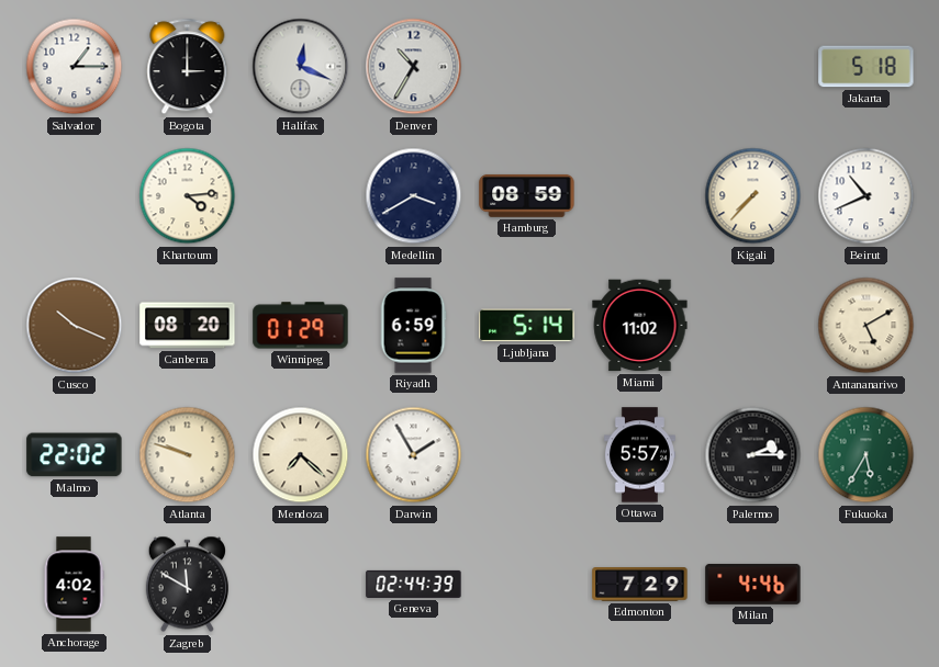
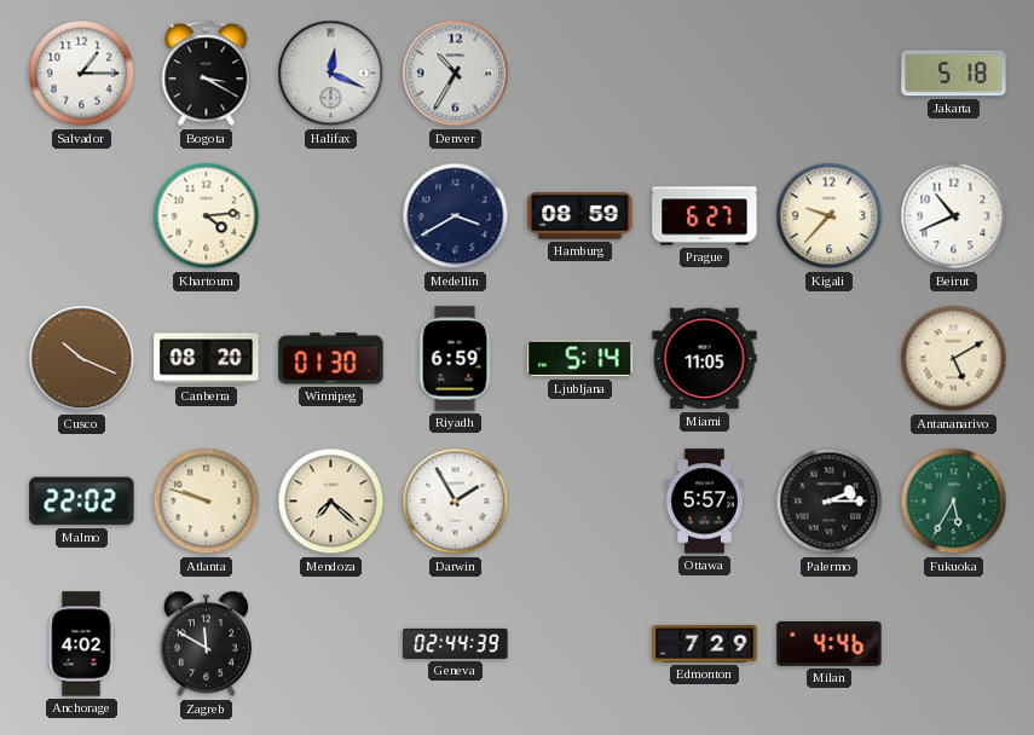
Bogota: 3:00 -> 3:20 (207, 74)
Prague: none -> 6:27 (705, 216)
Kigali: 7:37 -> 9:37 (830, 216)
Winnipeg: 01:29 -> 01:30 (331, 359)
Miami: 11:02 -> 11:05 (705, 359)
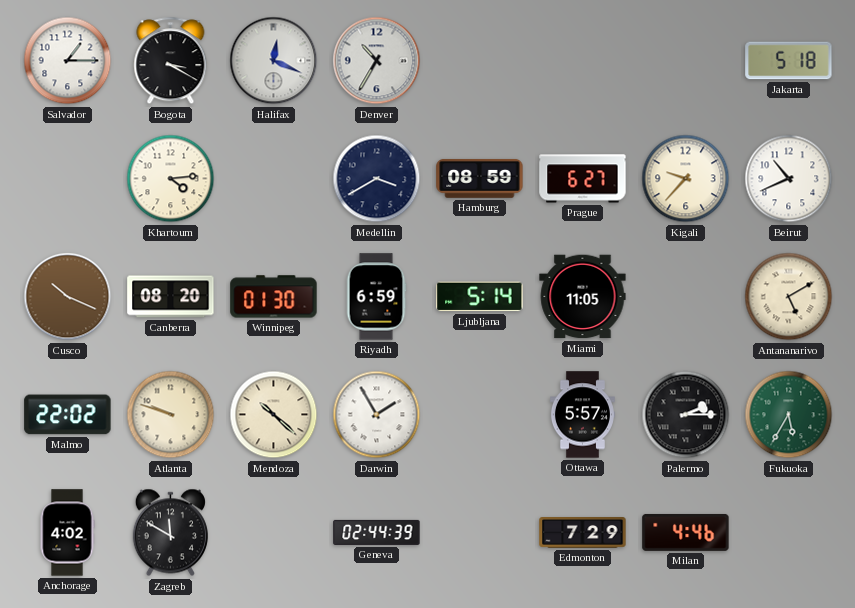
Mendoza: 7:22 -> 10:22 (274, 415)
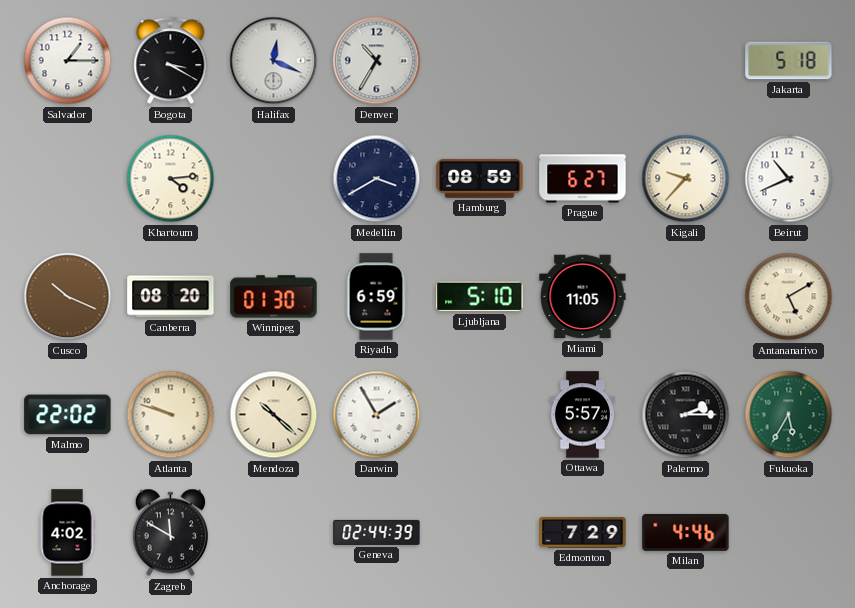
Ljubljana: 5:14 -> 5:10 (480, 297)
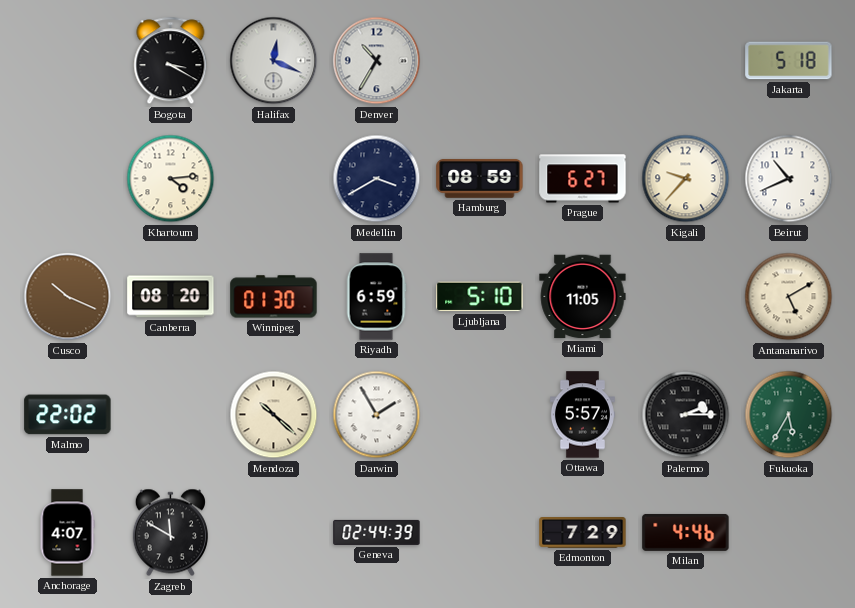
Salvador: 1:15 -> none (68, 61)
Atlanta: 9:48 -> none (171, 415)
Anchorage: 4:02 -> 4:07 (67, 533)
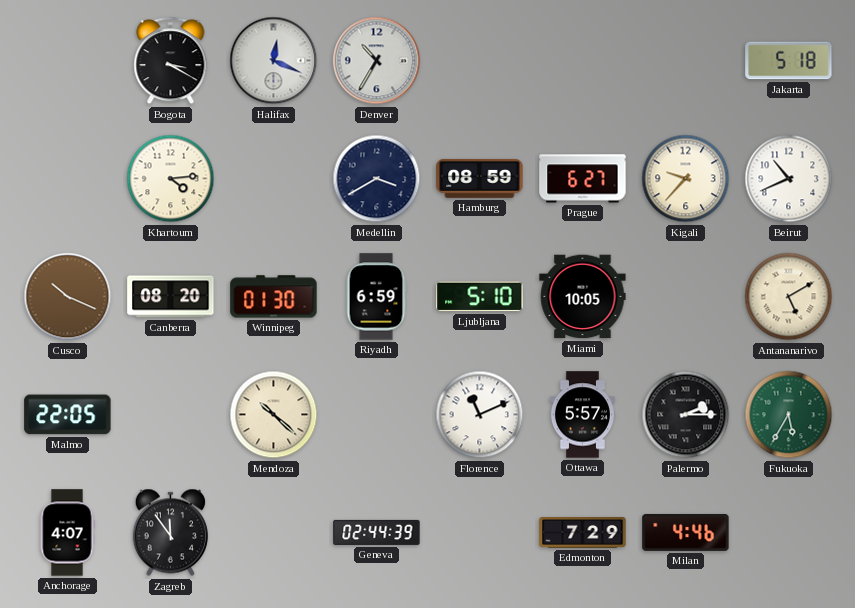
Miami: 11:05 -> 10:05 (583, 297)
Malmo: 22:02 -> 22:05 (68, 415)
Darwin: 1:55 -> none (377, 415)
Florence: none -> 11:11 (480, 415)
Zagreb: 11:50 -> 11:54 (170, 533)
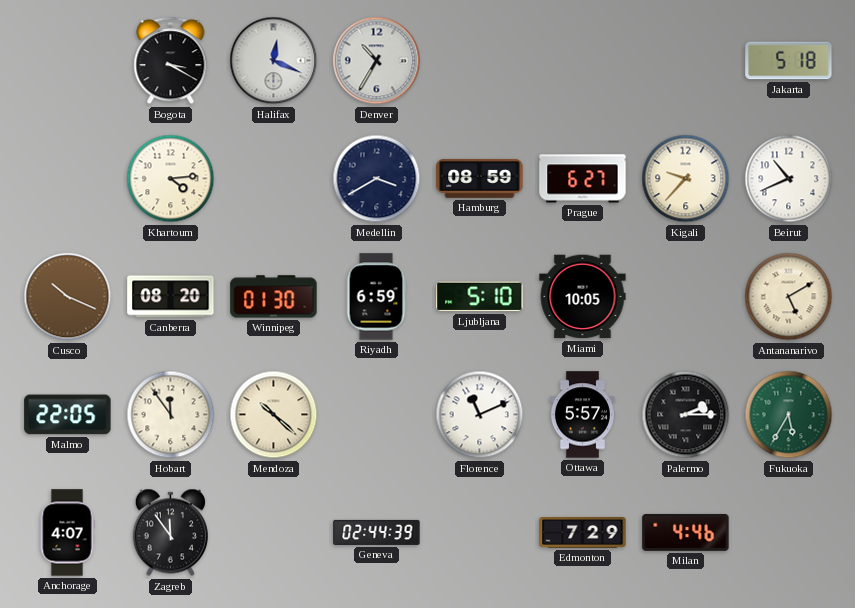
Hobart: none -> 11:54 (171, 415)
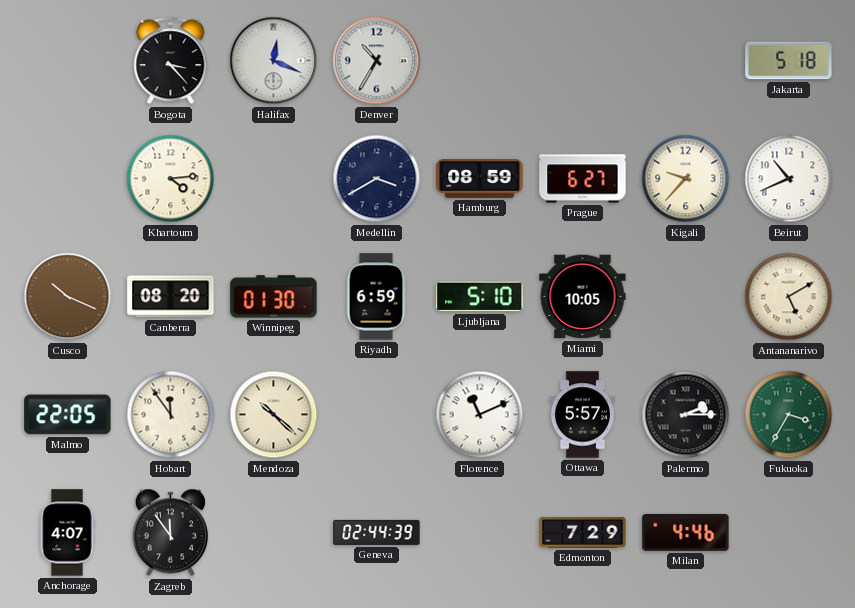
Bogota: 3:20 -> 3:23 (171, 61)
Fukuoka: 5:35 -> 3:35 (789, 415)
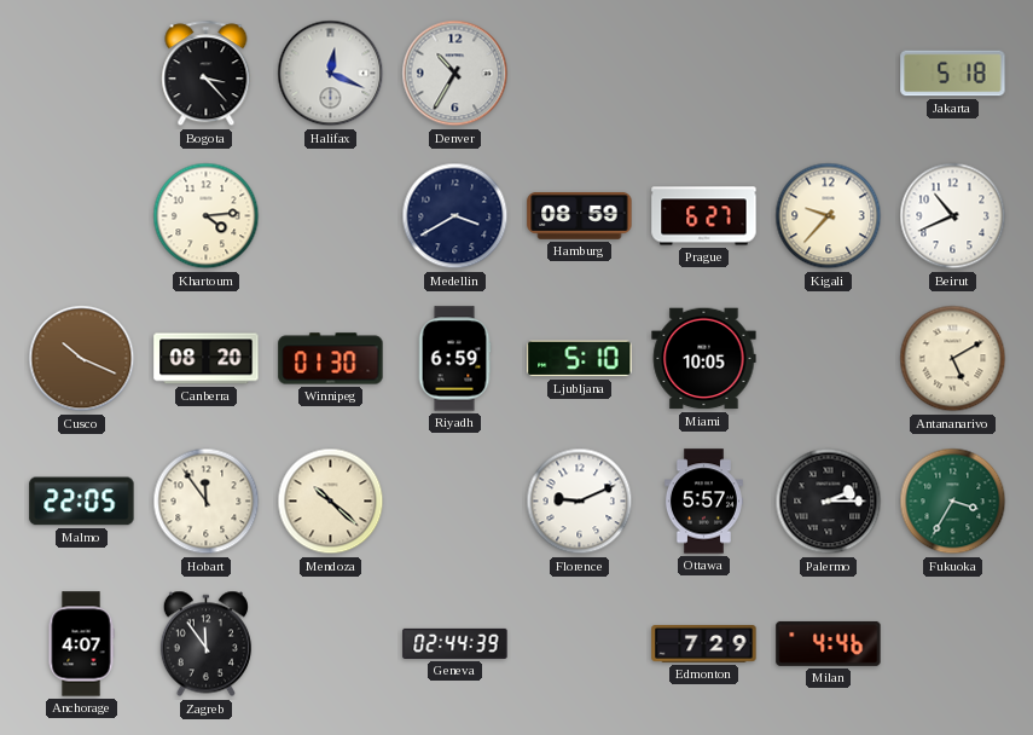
Florence: 11:11 -> 9:11 (580, 502)
